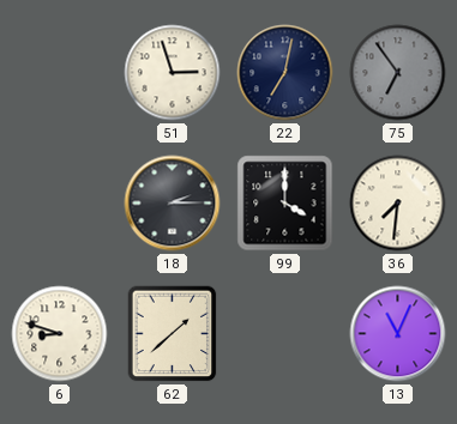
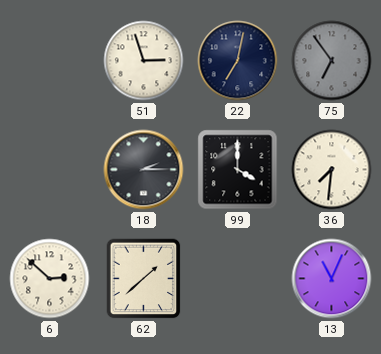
6: 8:48 -> 2:52 (50, 279)
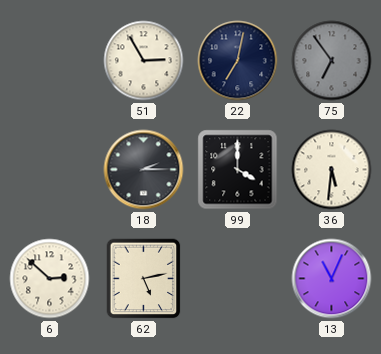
51: 2:57 -> 2:55 (144, 61)
36: 7:31 -> 5:31 (332, 170)
62: 1:38 -> 5:13 (144, 279)
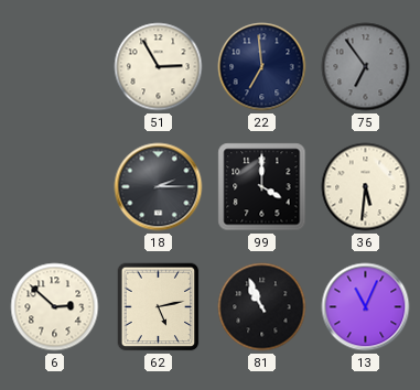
22: 7:02 -> 6:59 (262, 67)
81: none -> 10:56 (262, 307)
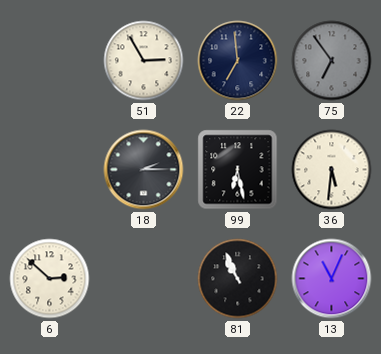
99: 4:00 -> 6:28 (238, 170)
62: 5:13 -> none (159, 307)
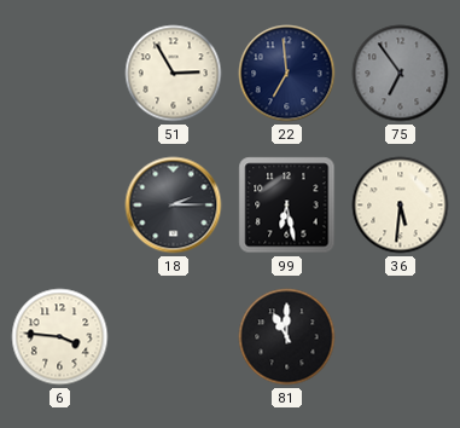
6: 2:52 -> 3:46 (60, 337)
81: 10:56 -> 11:00 (287, 337)
13: 11:04 -> none (332, 279)
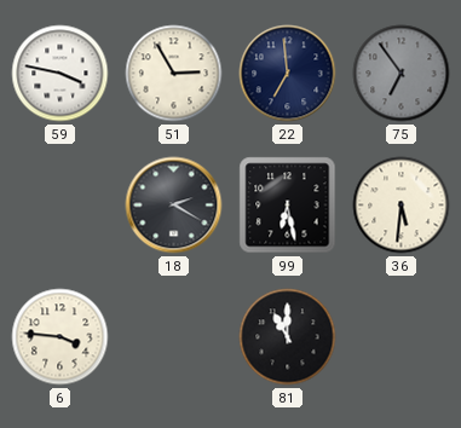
59: none -> 3:47 (60, 74)
18: 2:15 -> 2:20 (174, 206)
